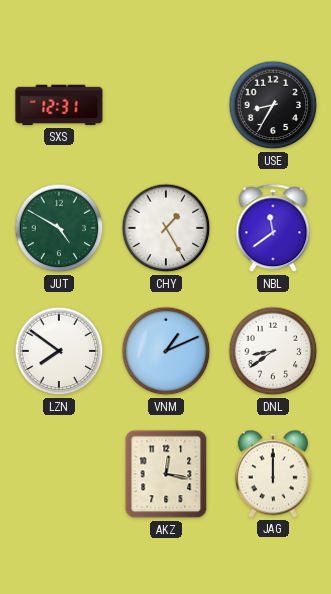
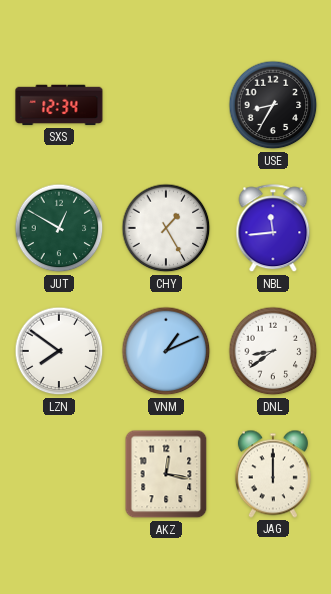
SXS: 12:31 -> 12:34 (59, 105)
JUT: 4:50 -> 12:50 (59, 228)
NBL: 11:39 -> 11:44 (273, 229)
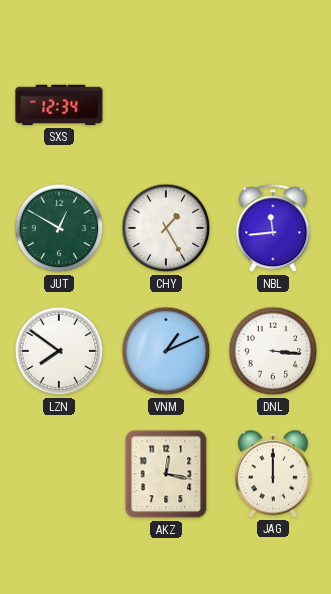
USE: 8:35 -> none (273, 105)
DNL: 8:39 -> 3:16 (273, 351)
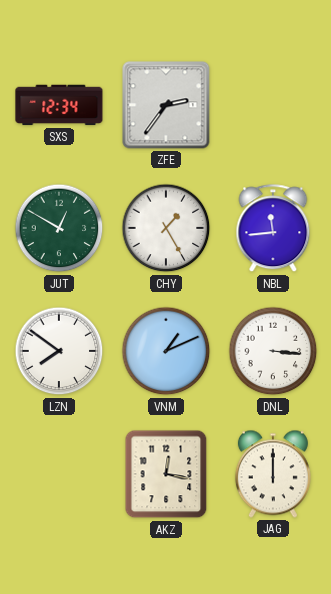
ZFE: none -> 2:36 (166, 105)
